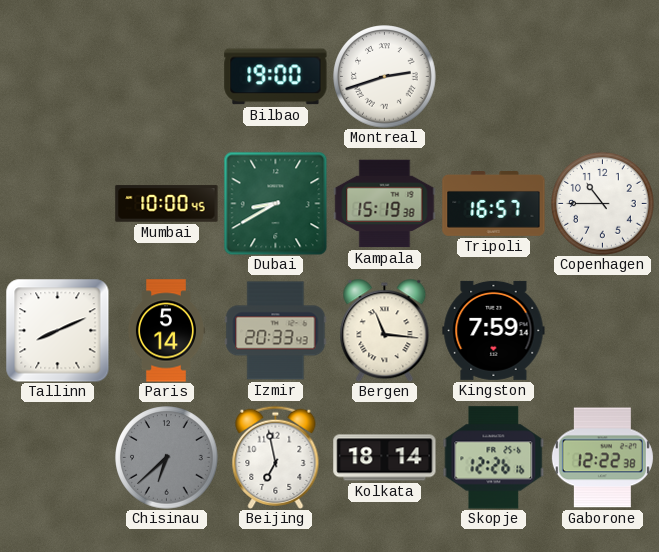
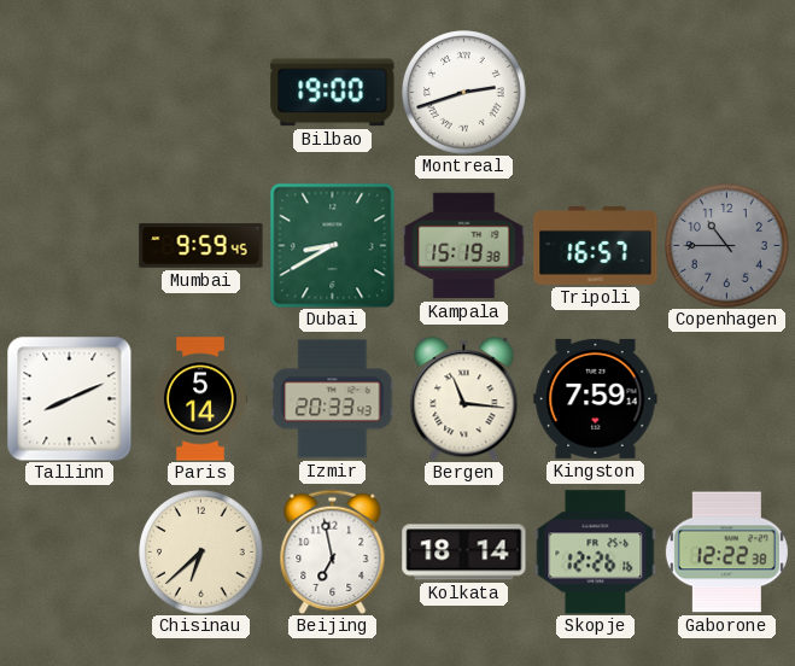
Mumbai: 10:00 -> 9:59 (201, 246)
Copenhagen dial: white -> grey (727, 246)
Chisinau dial: grey -> cream (201, 553)
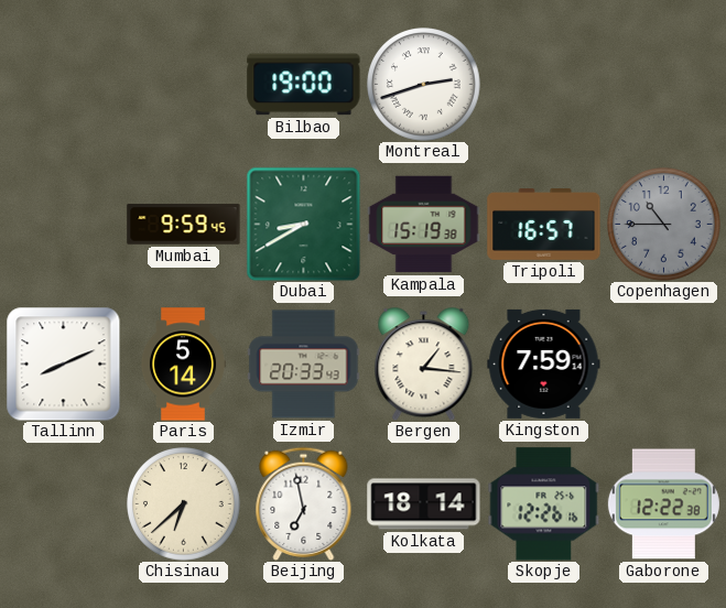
Bergen: 11:16 -> 1:16 (424, 363)
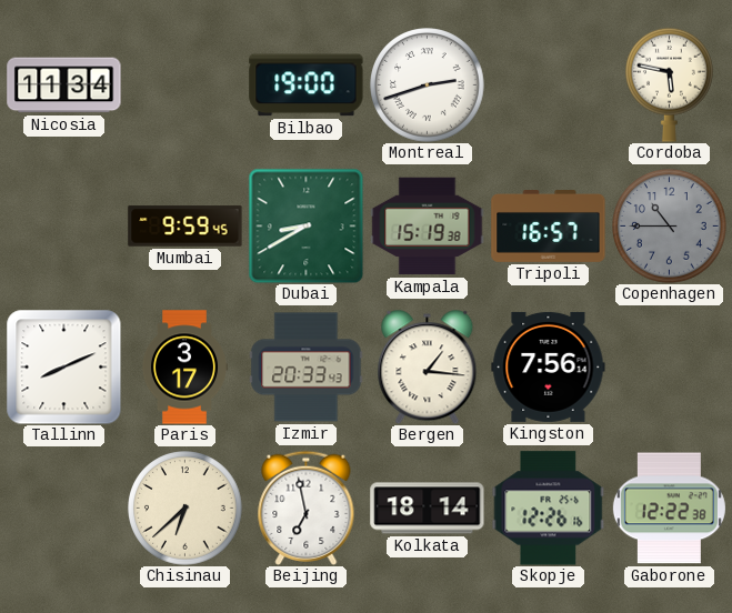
Nicosia: none -> 11:34 (64, 86)
Cordoba: none -> 5:47 (670, 84)
Paris: 5:14 -> 3:17 (183, 368)
Kingston: 7:59 -> 7:56 (549, 366)
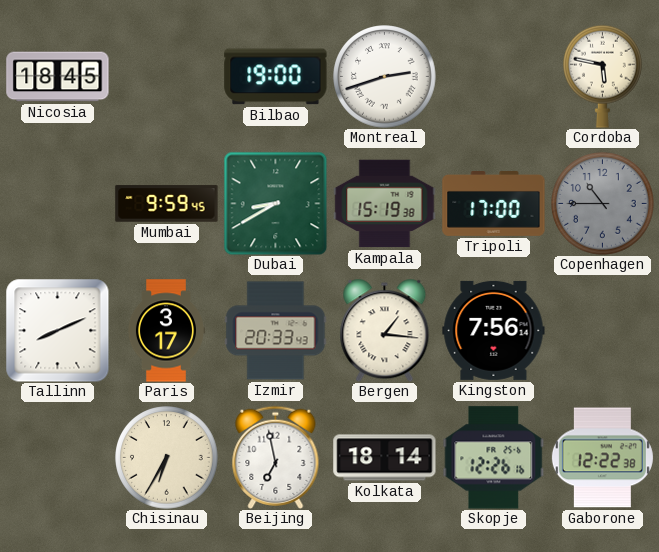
Nicosia: 11:34 -> 18:45 (58, 77)
Tripoli: 16:57 -> 17:00 (494, 204)
Chisinau: 6:38 -> 6:35 (167, 458)
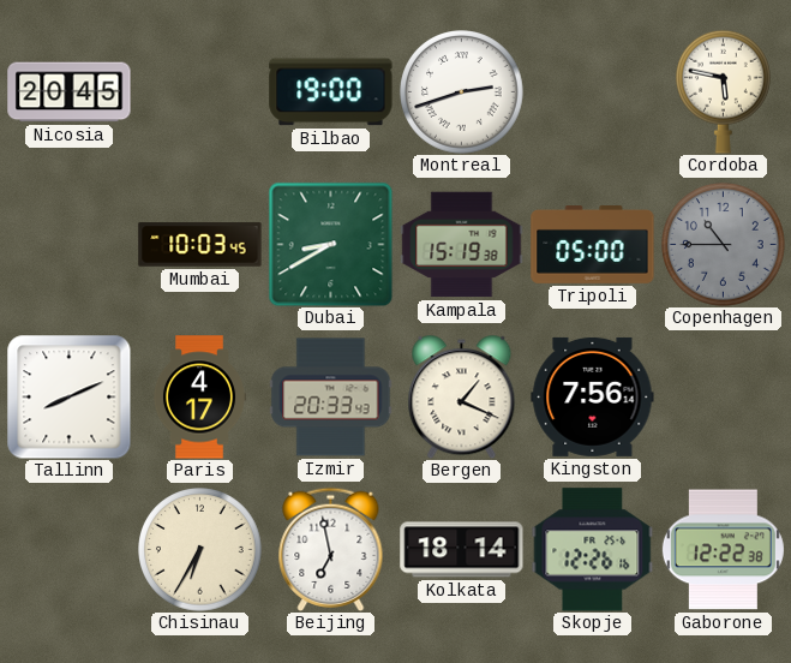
Nicosia: 18:45 -> 20:45 (70, 92)
Mumbai: 9:59 -> 10:03 (200, 245)
Tripoli: 17:00 -> 05:00 (593, 245)
Paris: 3:17 -> 4:17 (198, 398)
Bergen: 1:16 -> 1:19 (462, 396)
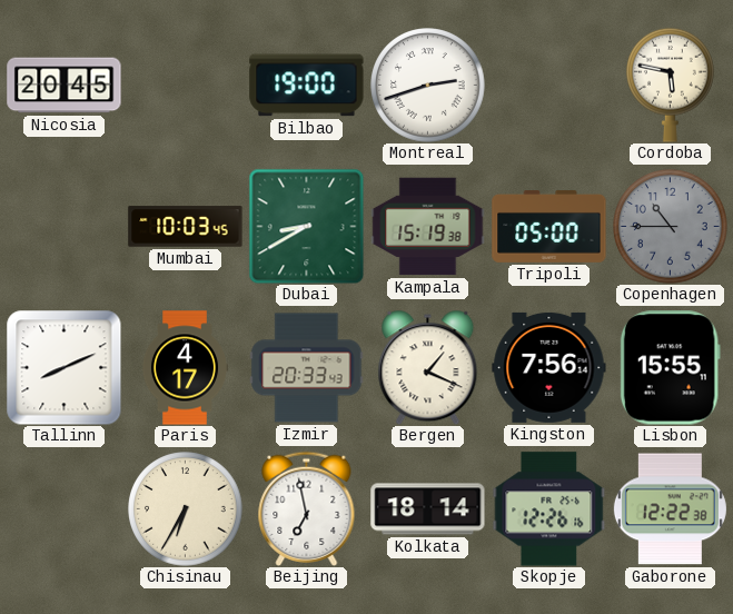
Lisbon: none -> 15:55 (670, 368)
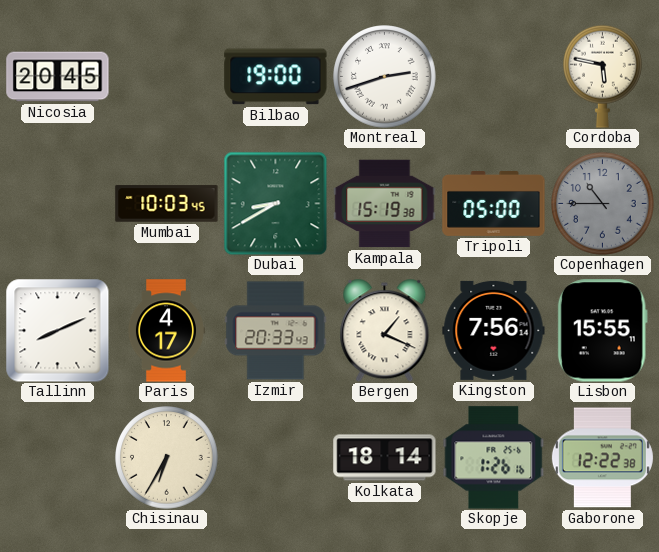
Beijing: 6:58 -> none (307, 508)
Skopje: 12:26 -> 1:26 (494, 458)
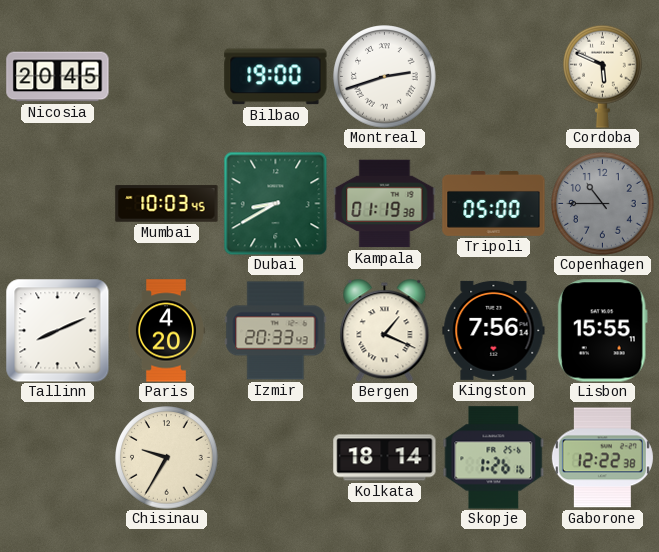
Cordoba: 5:47 -> 5:49 (603, 76)
Kampala: 15:19 -> 01:19 (385, 204)
Paris: 4:17 -> 4:20 (165, 331)
Chisinau: 6:35 -> 9:35 (167, 458)
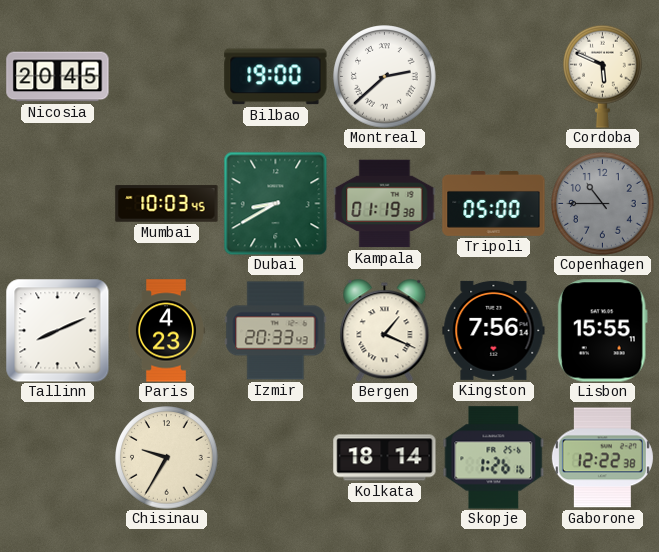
Montreal: 2:42 -> 2:38 (385, 77)
Paris: 4:20 -> 4:23 (165, 331)
